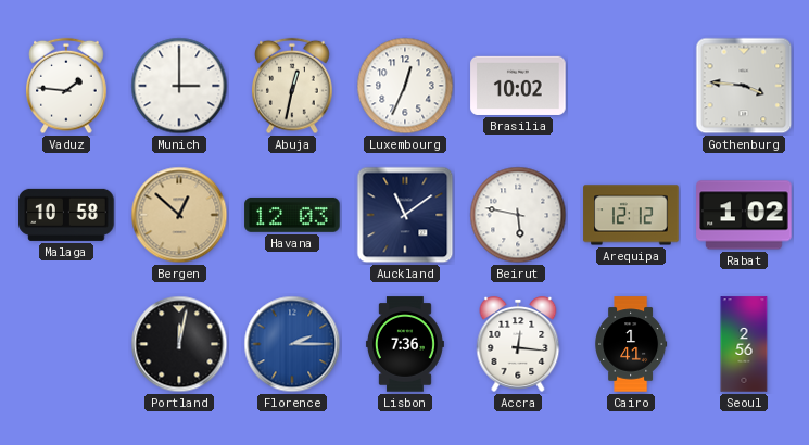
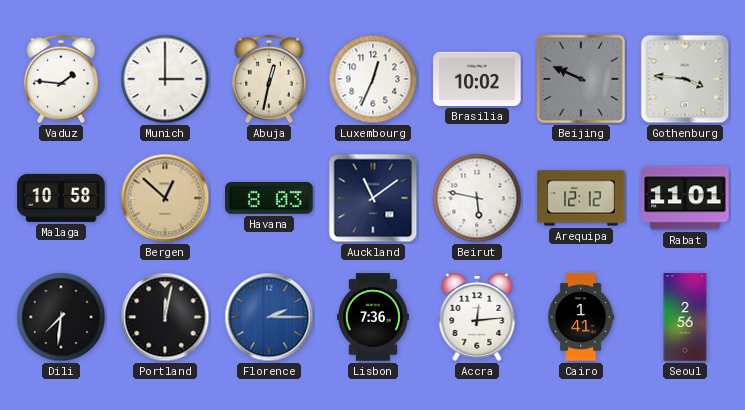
Beijing: none -> 9:49 (581, 79)
Havana: 12:03 -> 8:03 (269, 198)
Rabat: 1:02 -> 11:01 (685, 198)
Dili: none -> 7:31 (61, 317)
Accra: 12:16 -> 12:14 (477, 318)
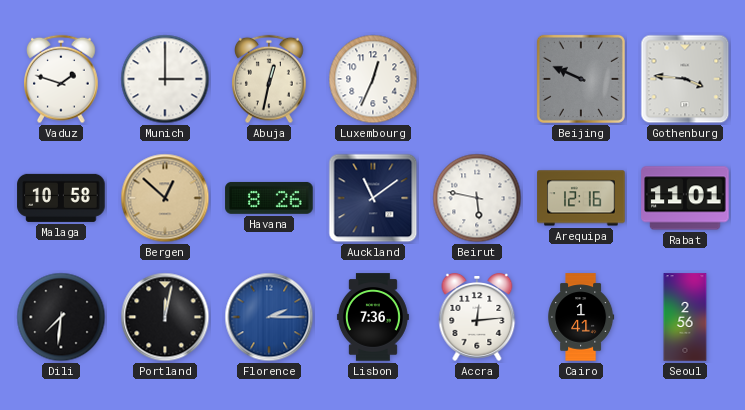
Vaduz: 1:46 -> 1:48 (62, 79)
Brasilia: 10:02 -> none (477, 79)
Havana: 8:03 -> 8:26 (269, 198)
Arequipa: 12:12 -> 12:16 (581, 198)
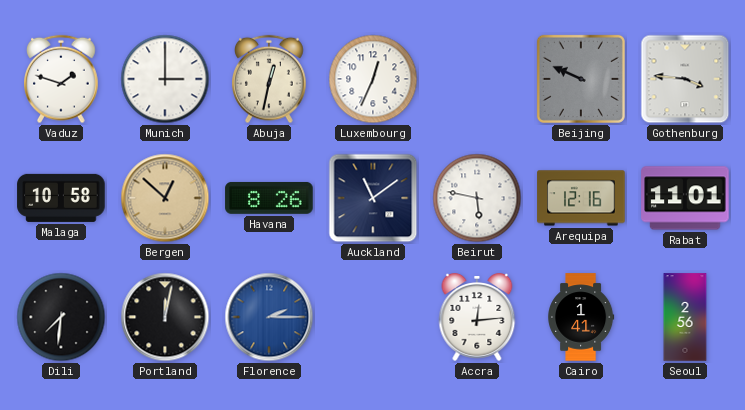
Lisbon: 7:36 -> none (373, 317)
